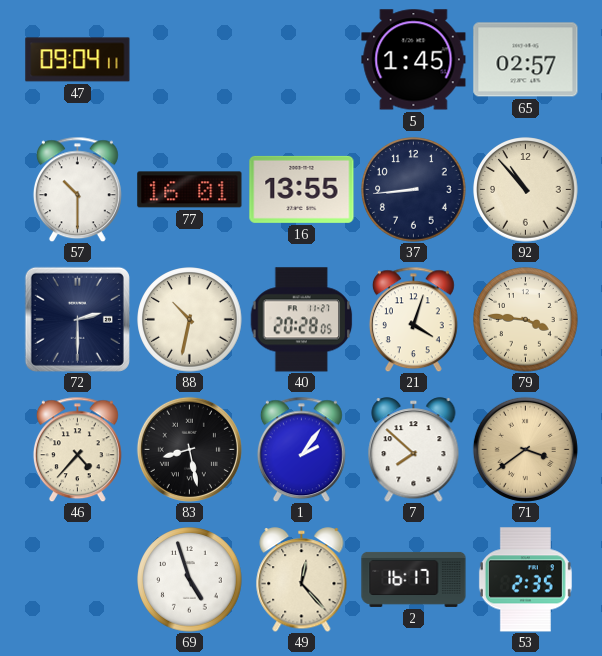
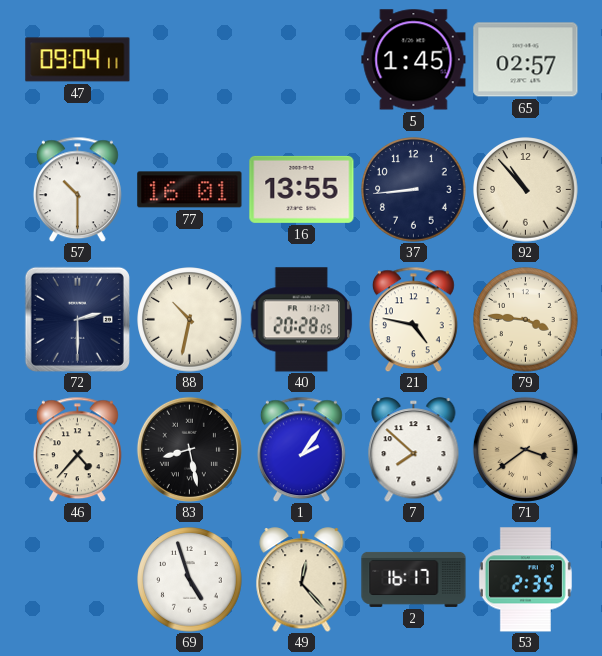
21: 4:03 -> 4:47 (413, 319)
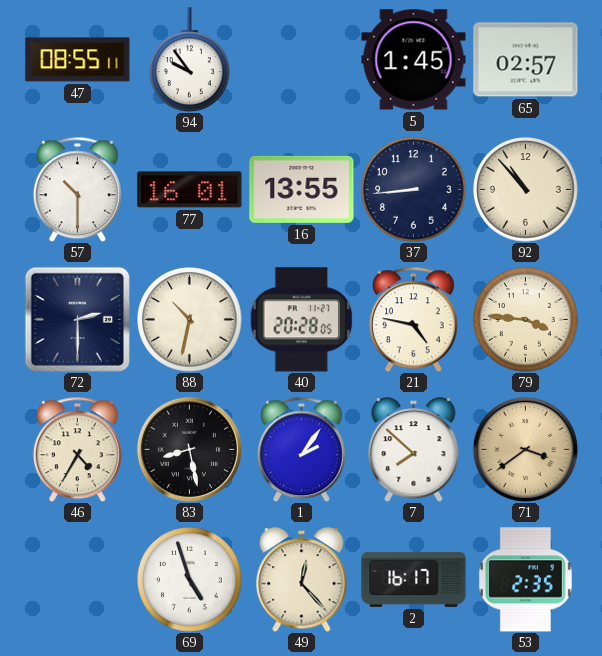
47: 09:04 -> 08:55 (78, 60)
94: none -> 9:54 (190, 59)
46: 4:37 -> 4:35 (77, 449)
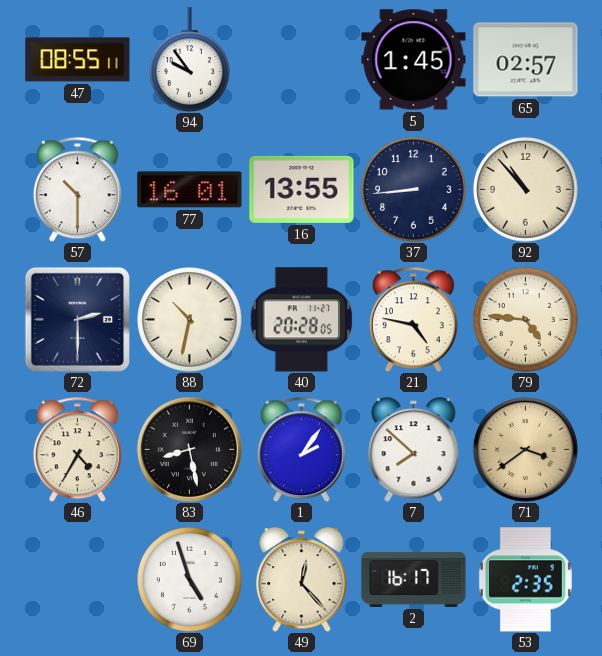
79: 3:46 -> 4:46 (526, 320)
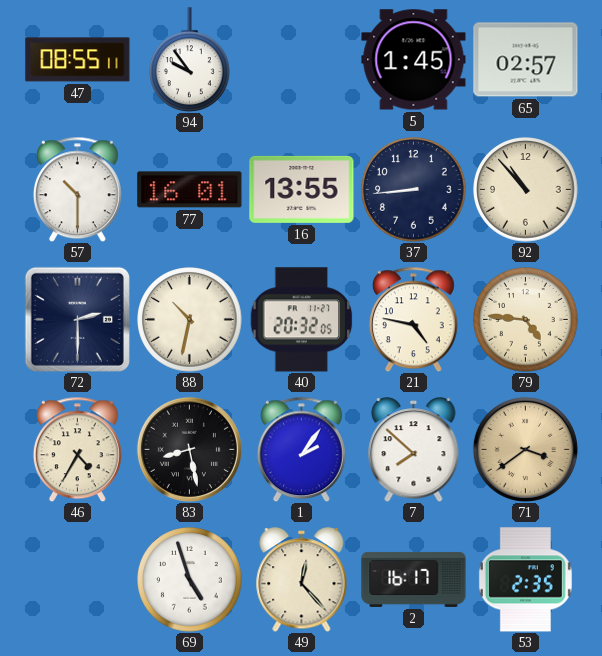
40: 20:28 -> 20:32 (302, 320)
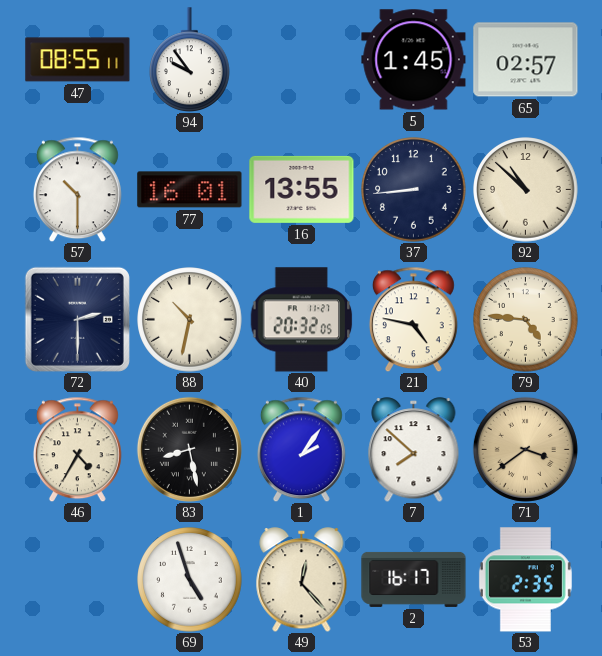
92: 10:53 -> 10:52 (526, 190)
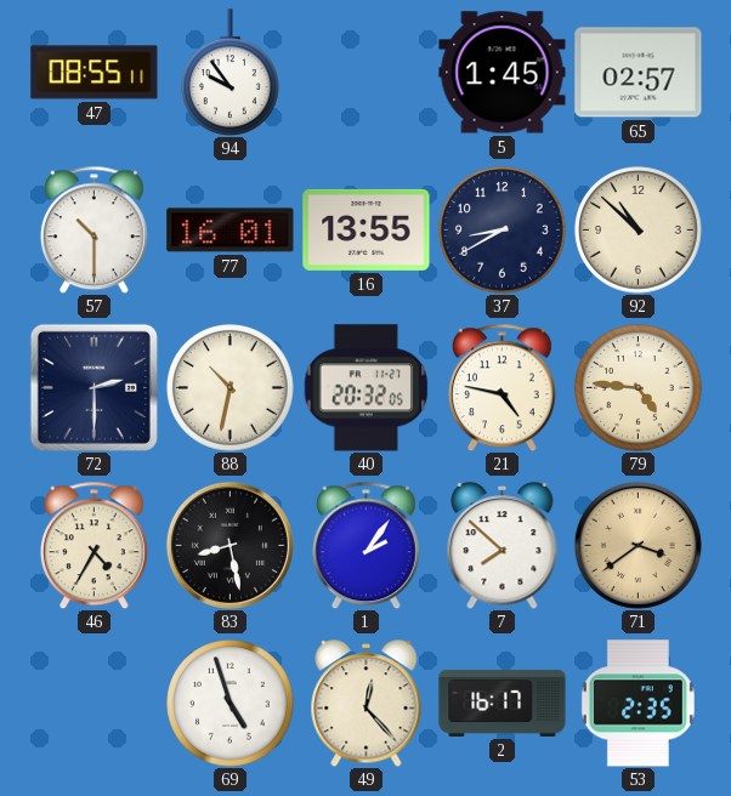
37: 8:44 -> 8:40 (503, 231)
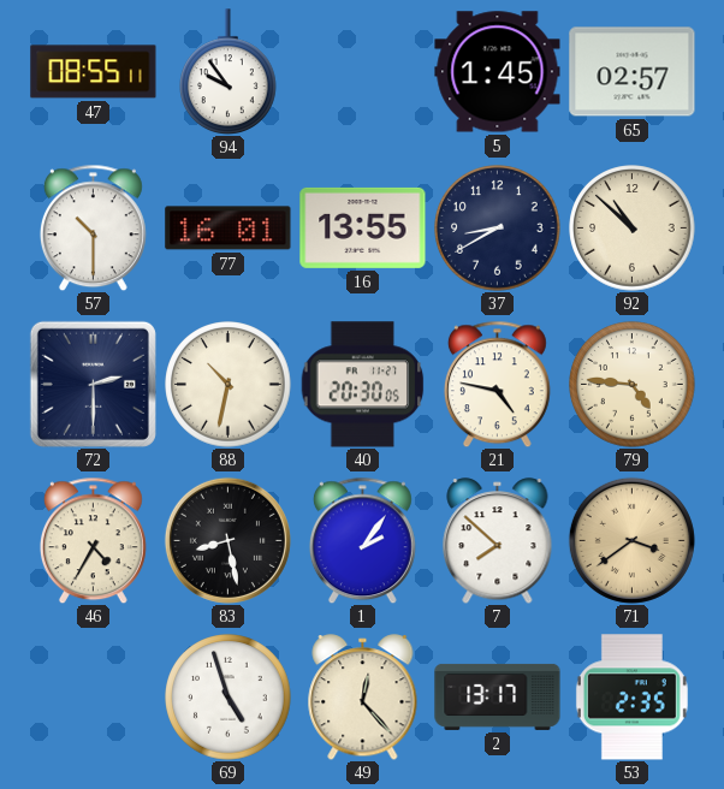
40: 20:32 -> 20:30 (363, 385)
2: 16:17 -> 13:17 (498, 696)
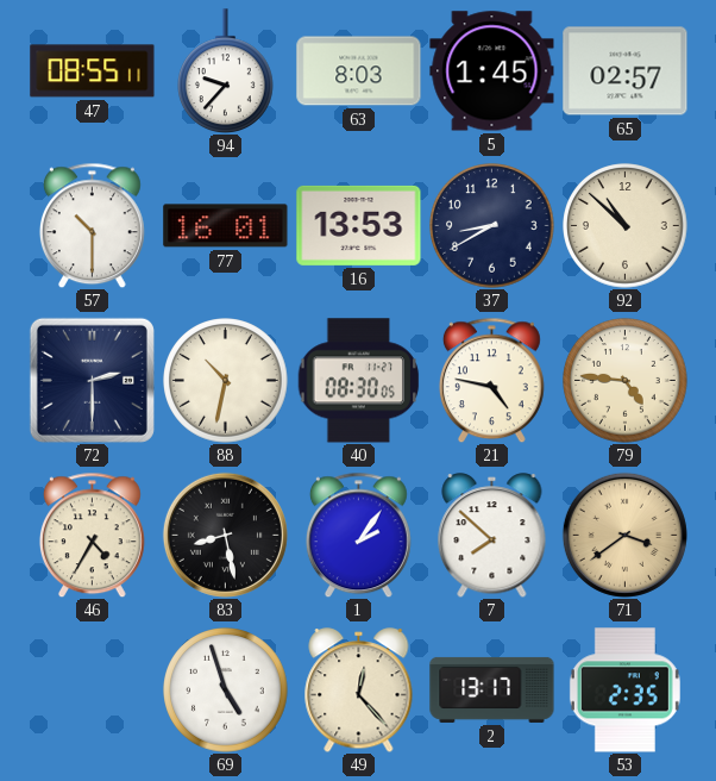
94: 9:54 -> 9:37 (226, 70)
63: none -> 8:03 (359, 71)
16: 13:55 -> 13:53 (359, 225)
40: 20:30 -> 08:30 (359, 381)
